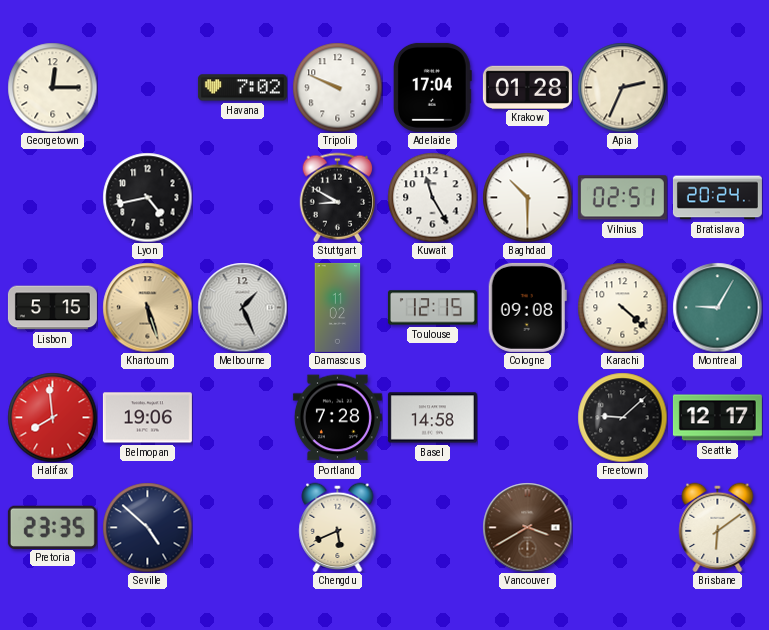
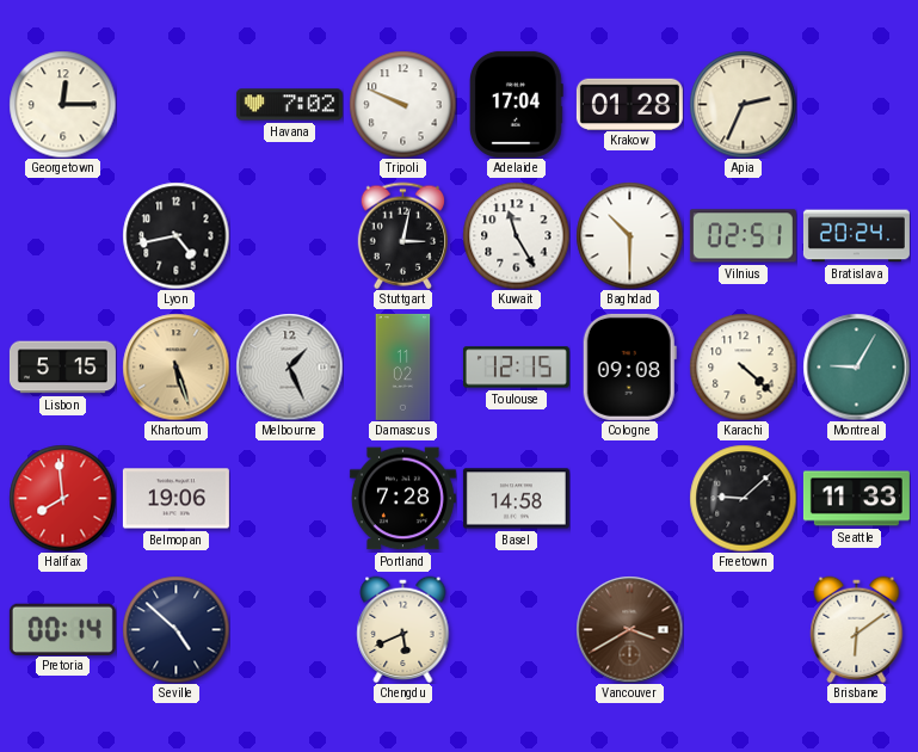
Stuttgart: 8:50 -> 3:02 (402, 235)
Seattle: 12:17 -> 11:33 (856, 499)
Pretoria: 23:35 -> 00:14 (62, 629)
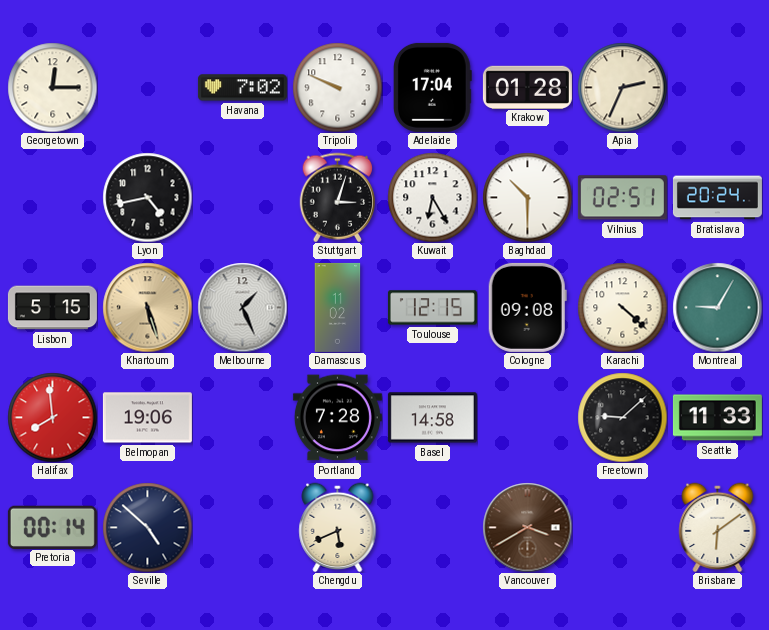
Stuttgart: 3:02 -> 3:03 (337, 197)
Kuwait: 11:25 -> 6:25 (432, 197)
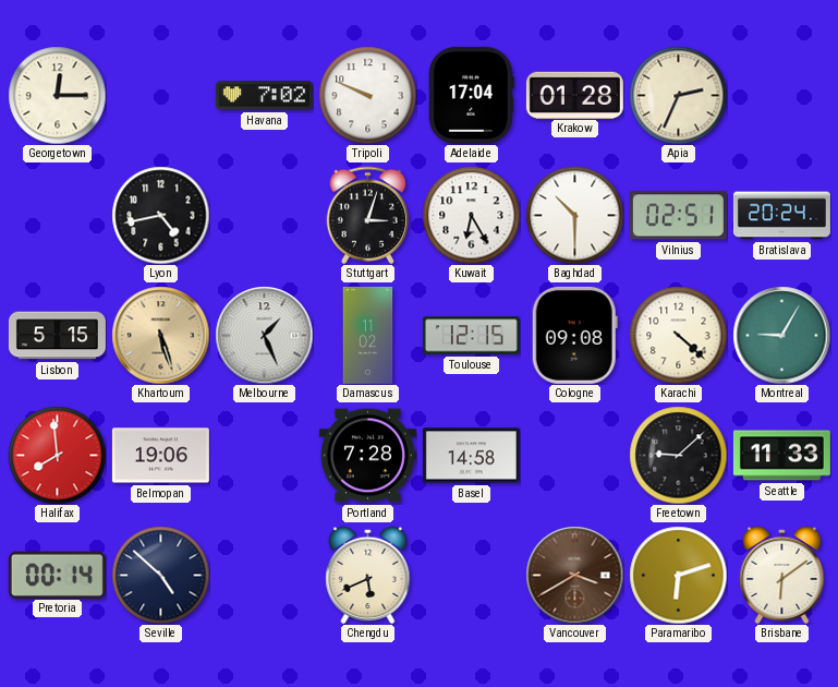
Paramaribo: none -> 6:12 (678, 575)
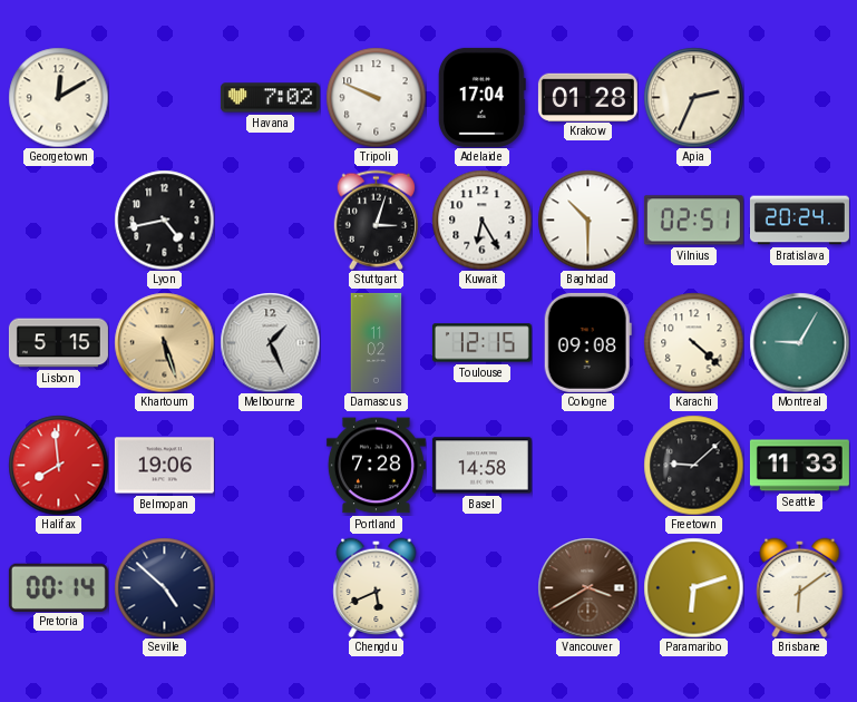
Georgetown: 12:15 -> 12:10 (58, 97)
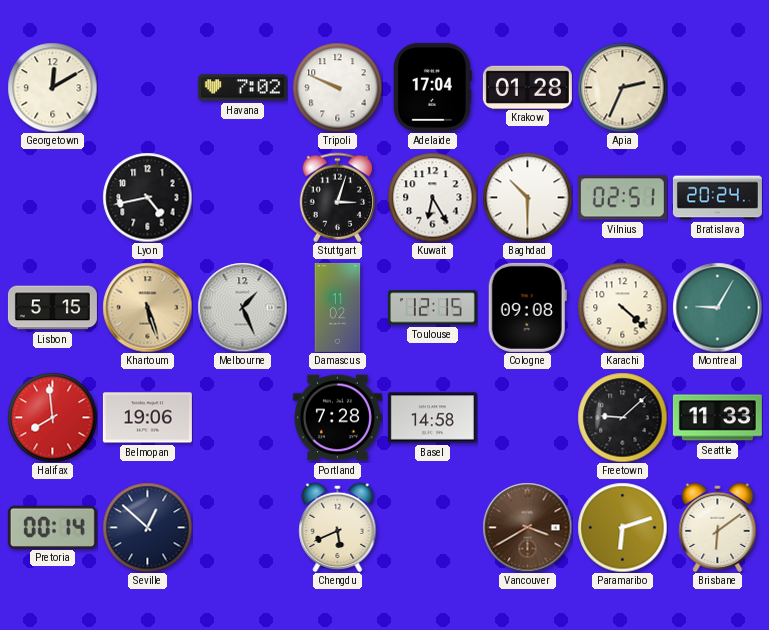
Seville: 4:52 -> 12:52 (147, 527)
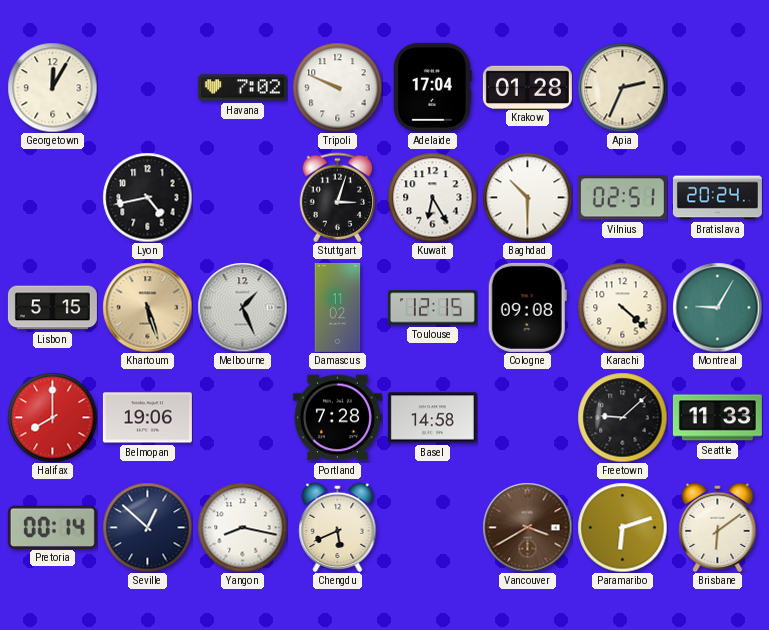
Georgetown: 12:10 -> 12:05 (52, 87)
Halifax: 7:59 -> 8:00 (52, 417)
Yangon: none -> 8:17 (242, 527)
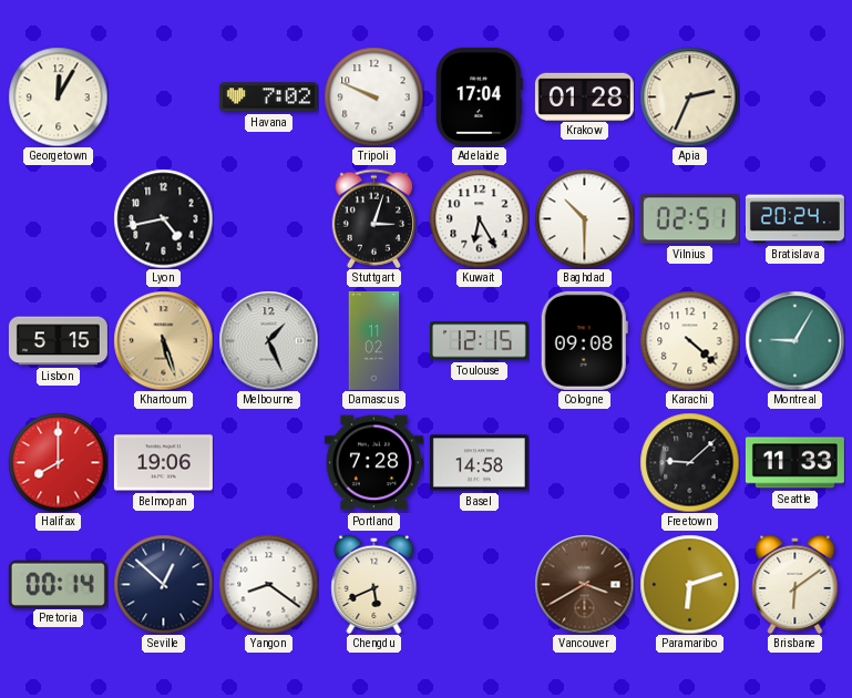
Yangon: 8:17 -> 8:21 (268, 584)
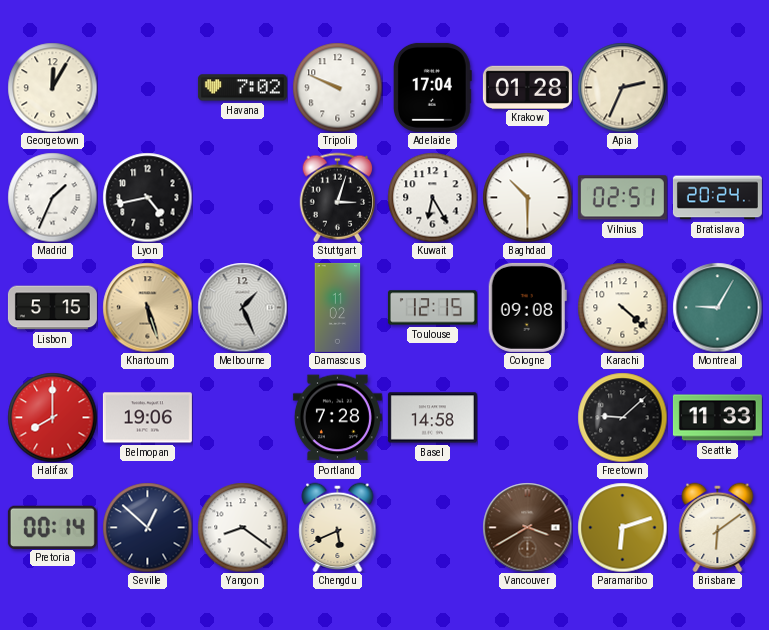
Madrid: none -> 1:34 (52, 197)
